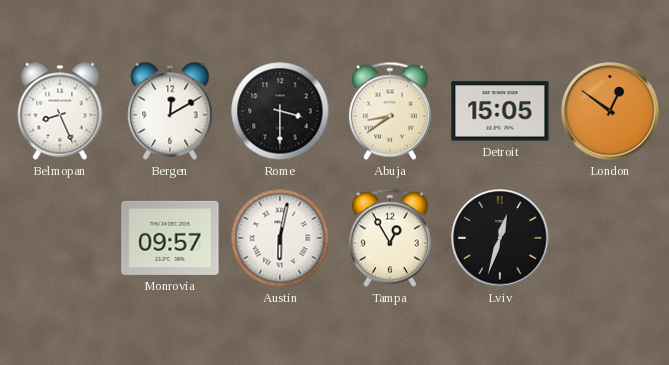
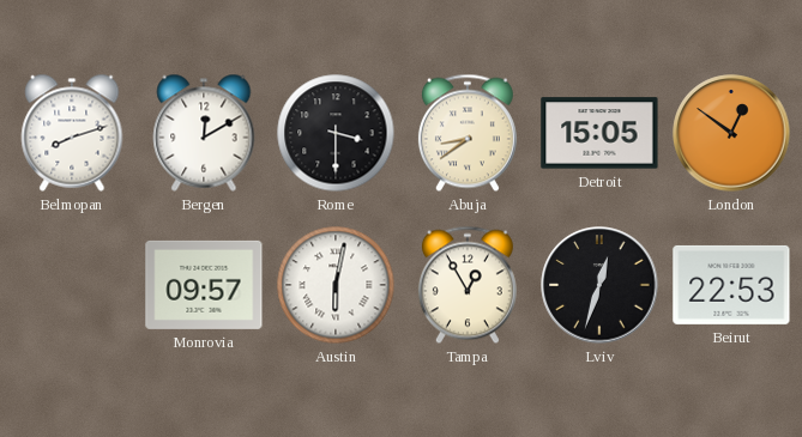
Belmopan: 8:26 -> 8:12 (72, 133)
Beirut: none -> 22:53 (731, 285)
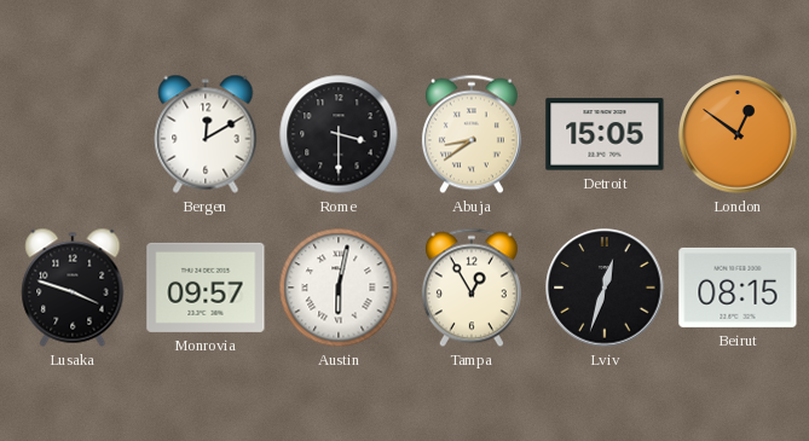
Belmopan: 8:12 -> none (72, 133)
Lusaka: none -> 3:48 (73, 288)
Beirut: 22:53 -> 08:15 (738, 288)
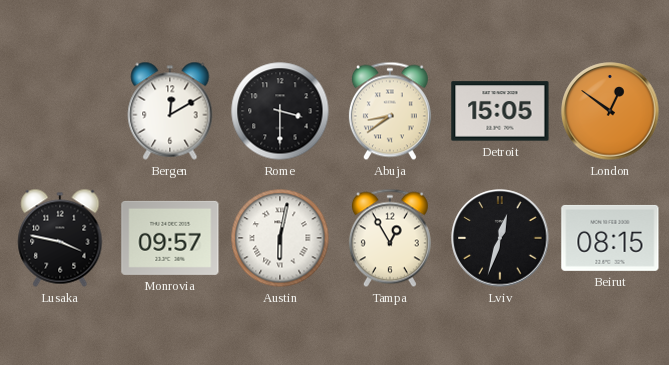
Lusaka: 3:48 -> 3:47 (60, 238)
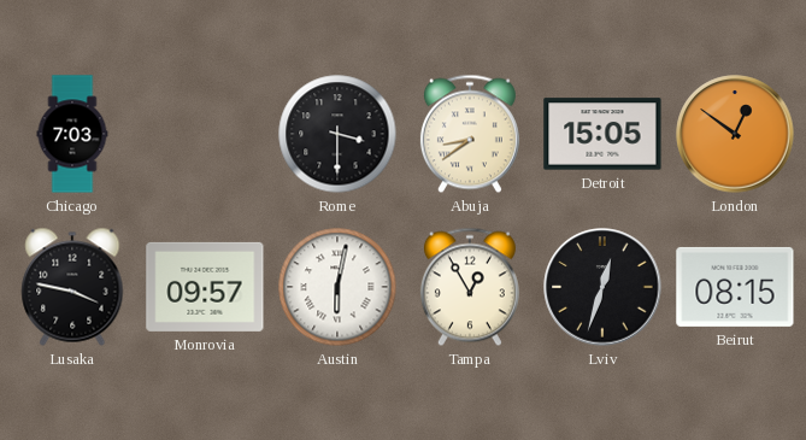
Chicago: none -> 7:03 (72, 134)
Bergen: 12:10 -> none (170, 111)
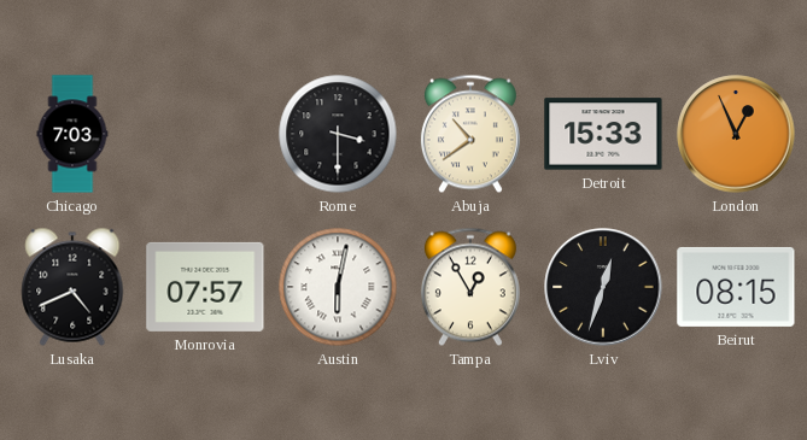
Abuja: 8:39 -> 10:39 (470, 134)
Detroit: 15:05 -> 15:33 (603, 134)
London: 12:51 -> 12:56 (736, 134)
Lusaka: 3:47 -> 4:41 (72, 287)
Monrovia: 09:57 -> 07:57 (205, 287)
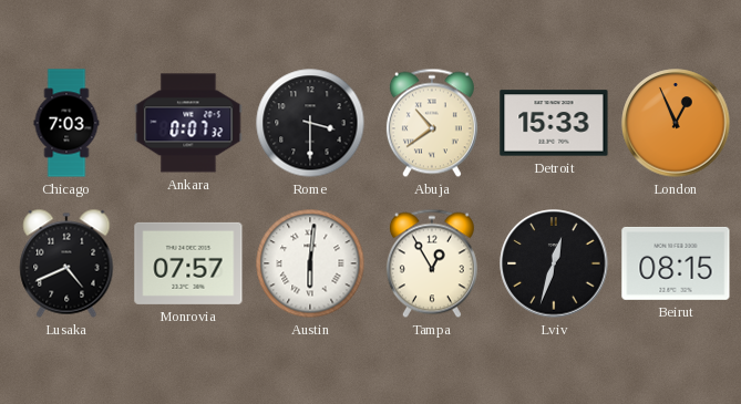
Ankara: none -> 0:07 (188, 123)
Austin: 6:02 -> 6:01 (310, 263)
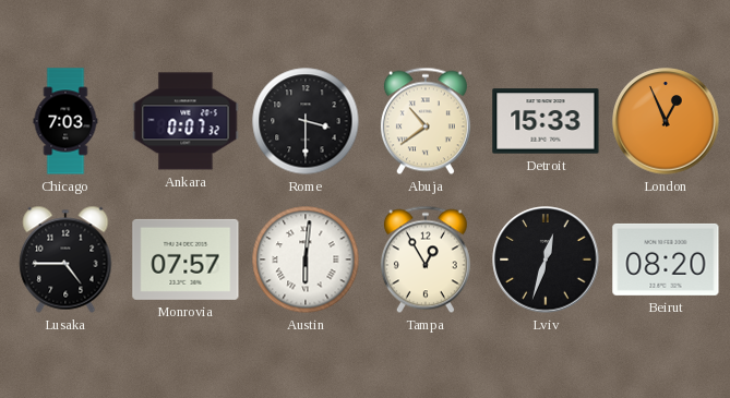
Lusaka: 4:41 -> 4:45 (65, 260)
Beirut: 08:15 -> 08:20 (666, 260)
